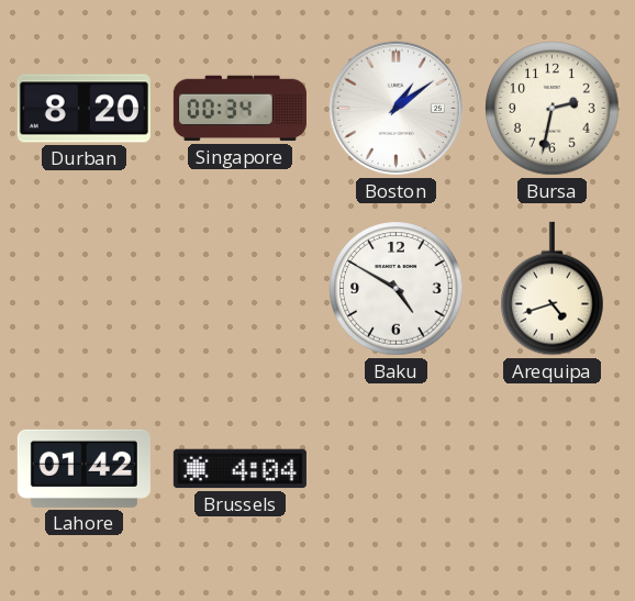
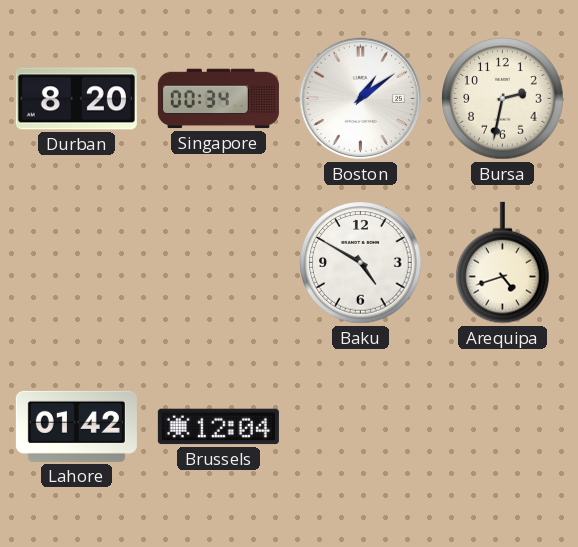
Brussels: 4:04 -> 12:04 (218, 427)
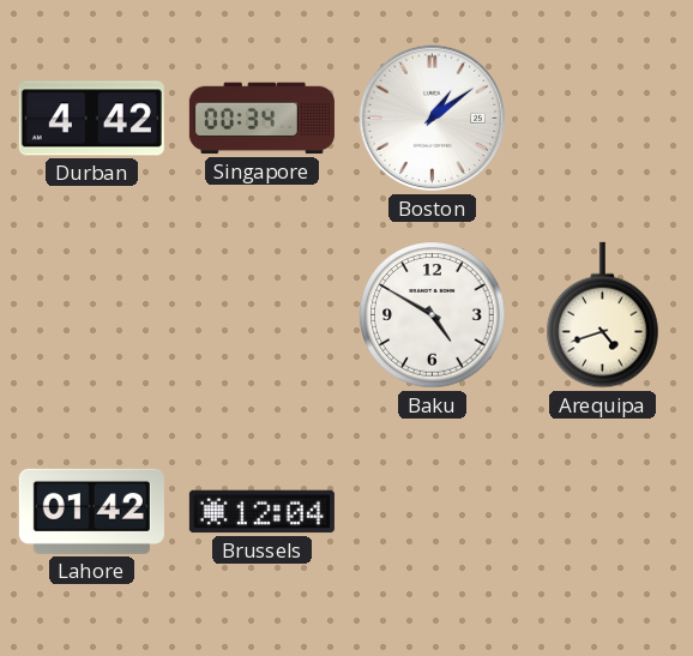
Durban: 8:20 -> 4:42 (91, 119)
Bursa: 2:32 -> none (503, 99)
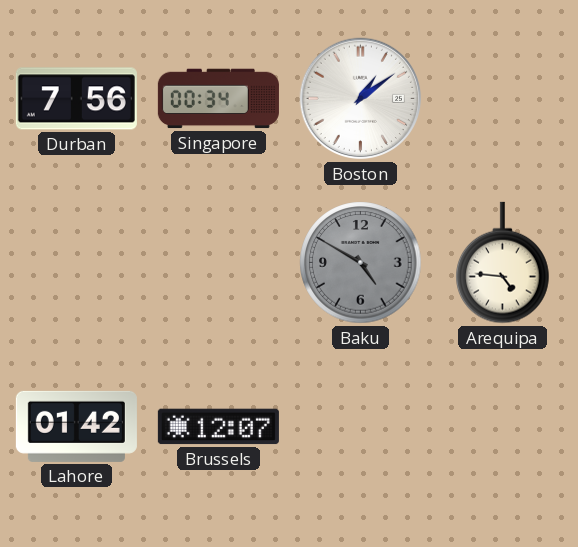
Durban: 4:42 -> 7:56 (76, 99)
Baku dial: white -> grey (361, 263)
Arequipa: 4:42 -> 4:46 (503, 263)
Brussels: 12:04 -> 12:07 (218, 427)
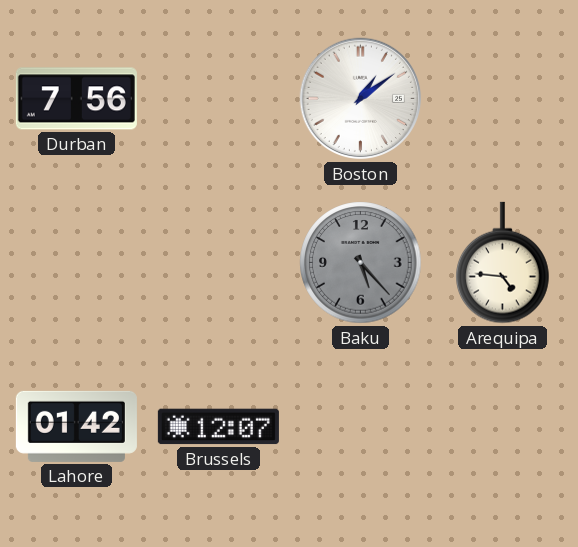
Singapore: 00:34 -> none (218, 99)
Baku: 4:50 -> 5:23 (361, 263)
